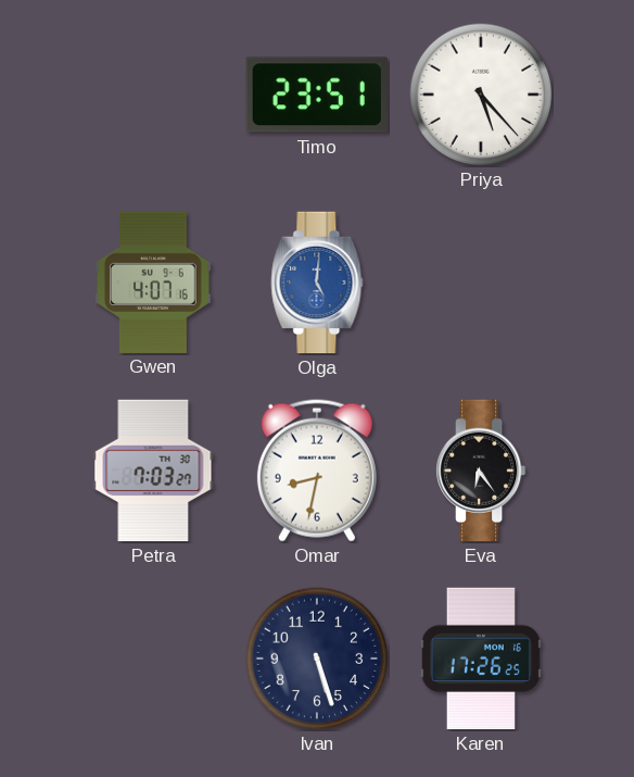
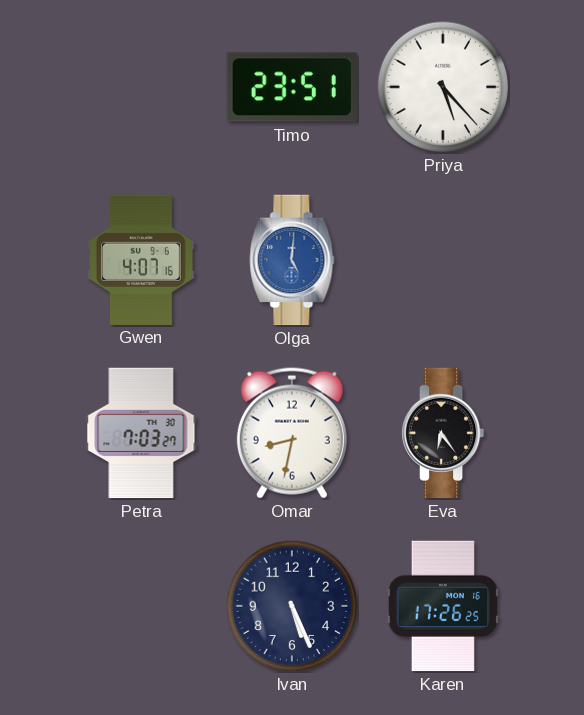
Ivan: 5:27 -> 5:26 (292, 606)
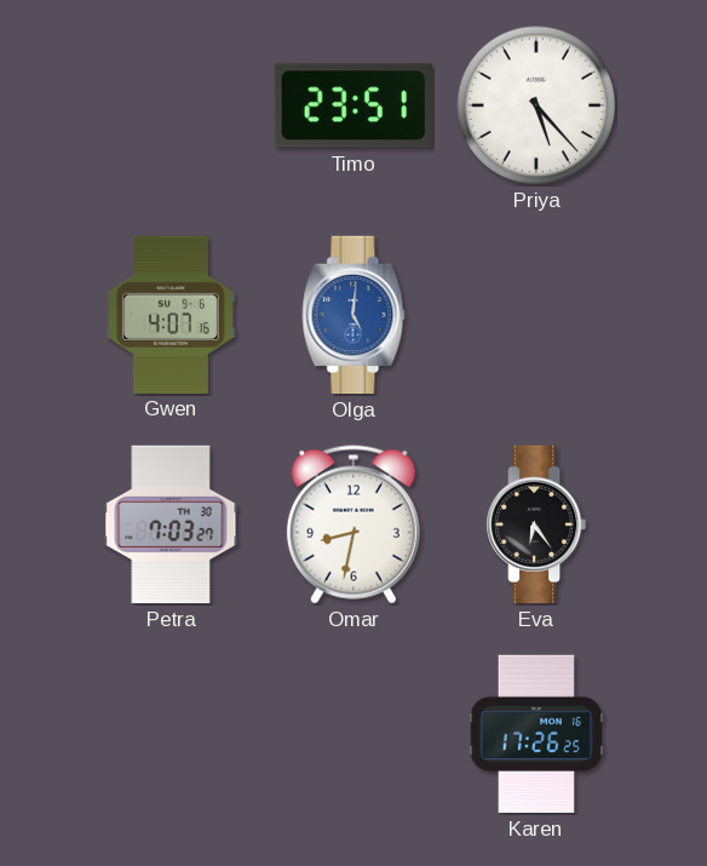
Ivan: 5:26 -> none (292, 606)
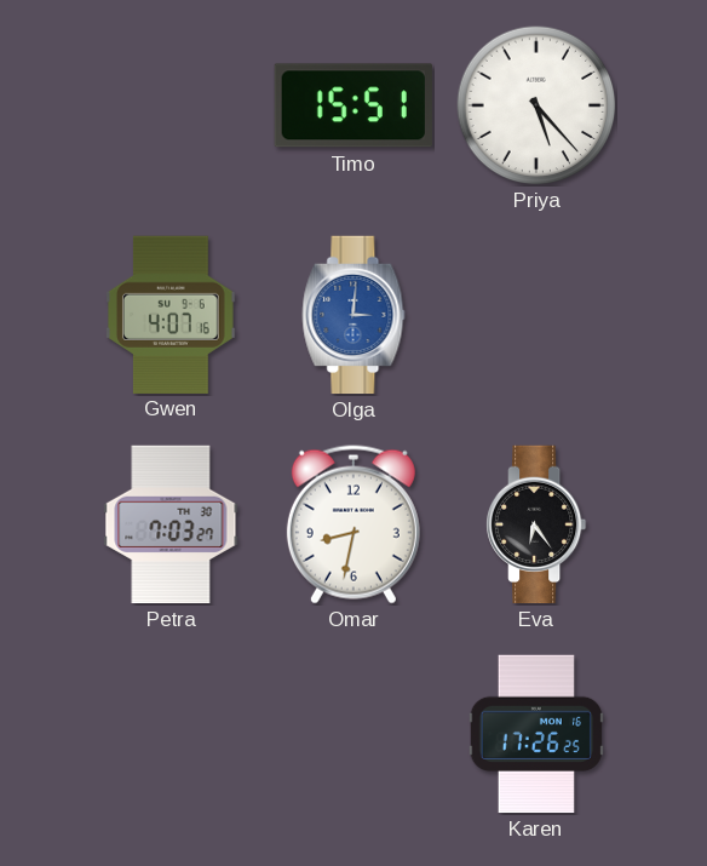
Timo: 23:51 -> 15:51 (353, 105)
Olga: 5:01 -> 3:01 (353, 315)
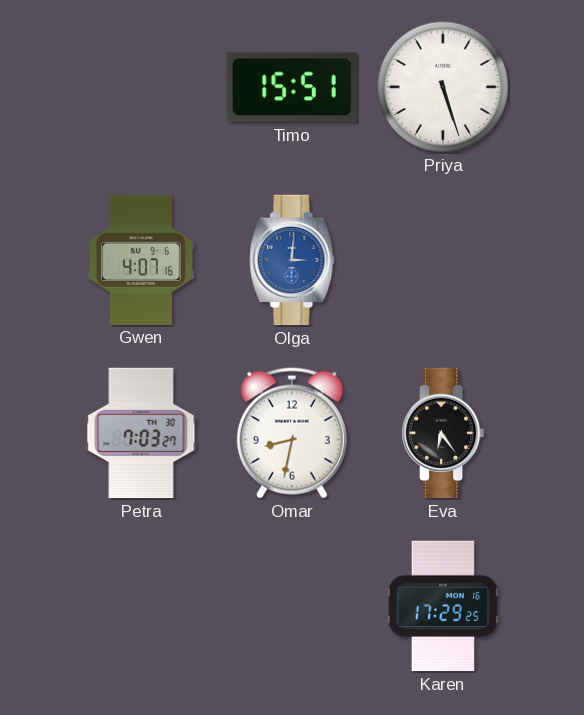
Priya: 5:23 -> 5:27 (443, 87)
Karen: 17:26 -> 17:29 (442, 606)
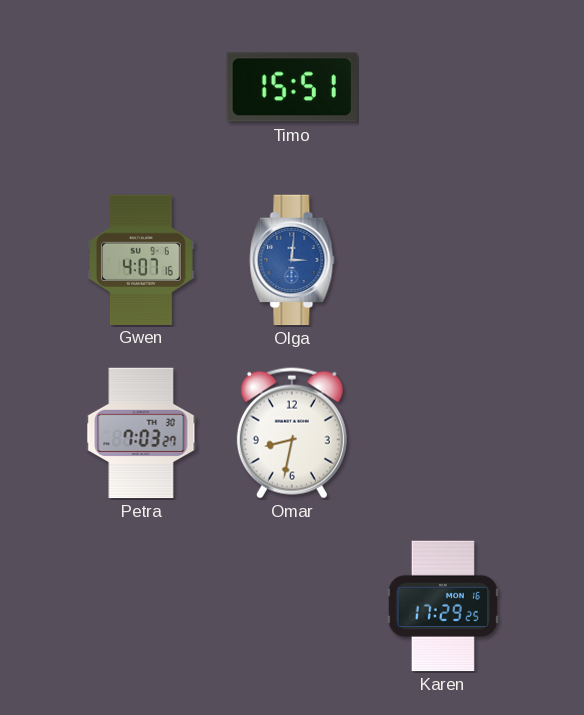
Priya: 5:27 -> none (443, 87)
Eva: 6:24 -> none (444, 433)
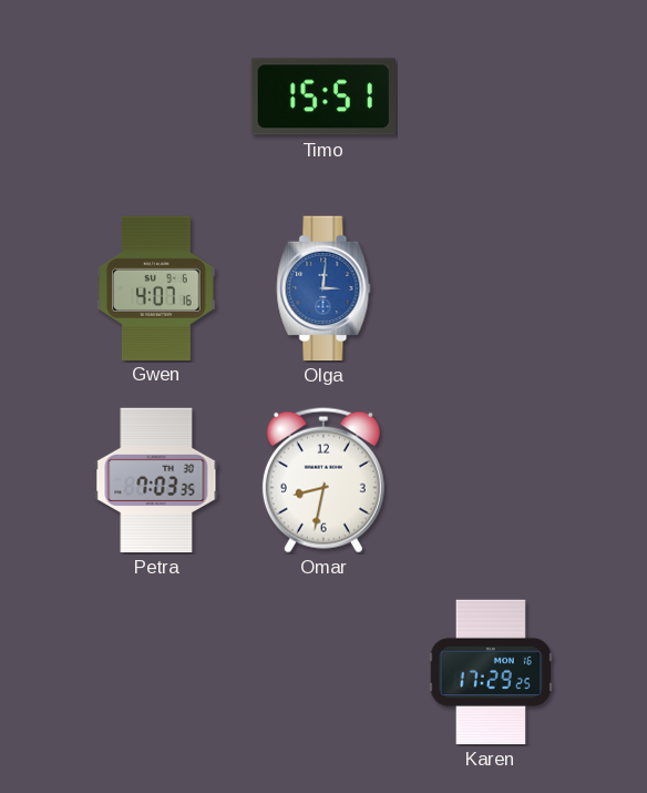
Petra: 7:03:27 -> 7:03:35 (156, 480)
